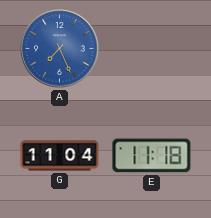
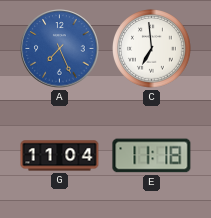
C: none -> 6:59 (152, 49)
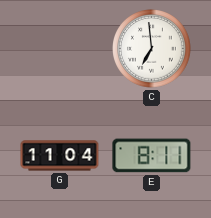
A: 7:26 -> none (60, 49)
E: 11:18 -> 8:11 (152, 156)
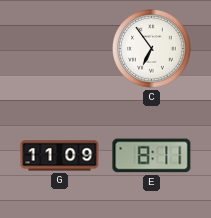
C: 6:59 -> 6:54 (152, 49)
G: 11:04 -> 11:09 (60, 156)
